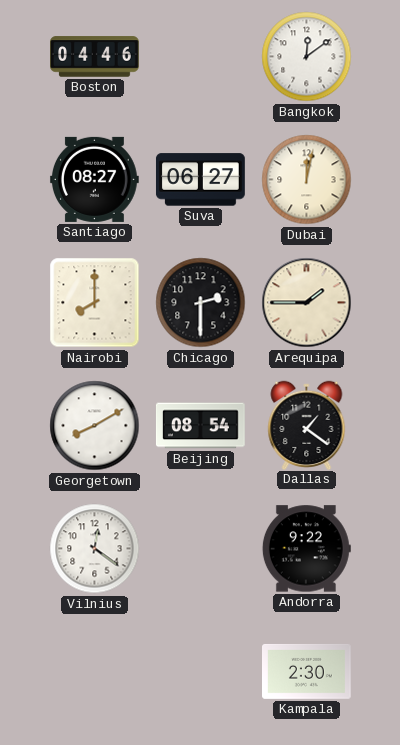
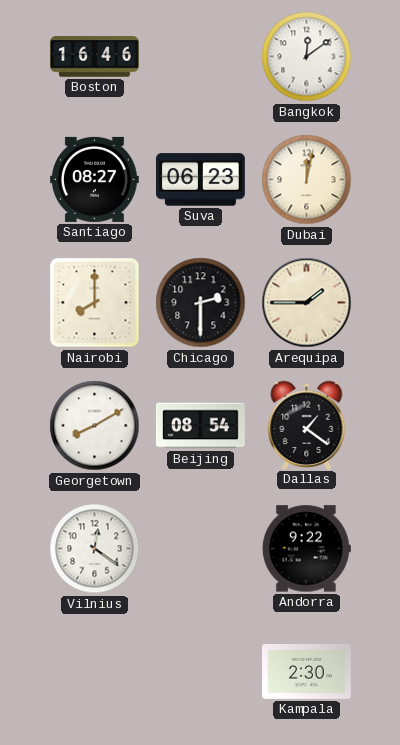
Boston: 04:46 -> 16:46 (95, 57)
Suva: 06:27 -> 06:23 (200, 180)
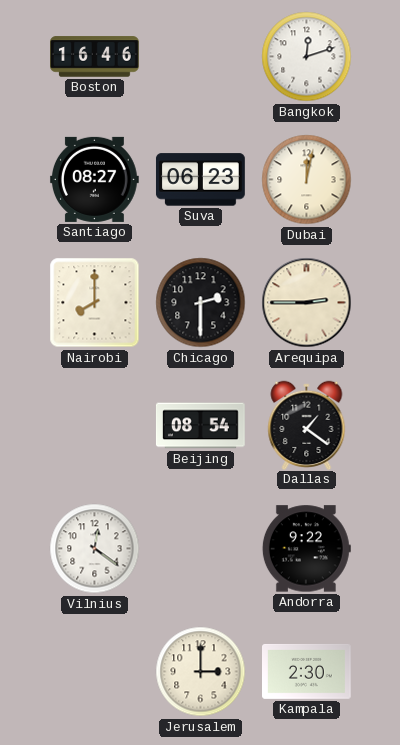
Bangkok: 12:09 -> 12:12 (307, 57)
Arequipa: 1:45 -> 2:45 (307, 303)
Georgetown: 8:10 -> none (95, 426)
Jerusalem: none -> 3:00 (201, 672)
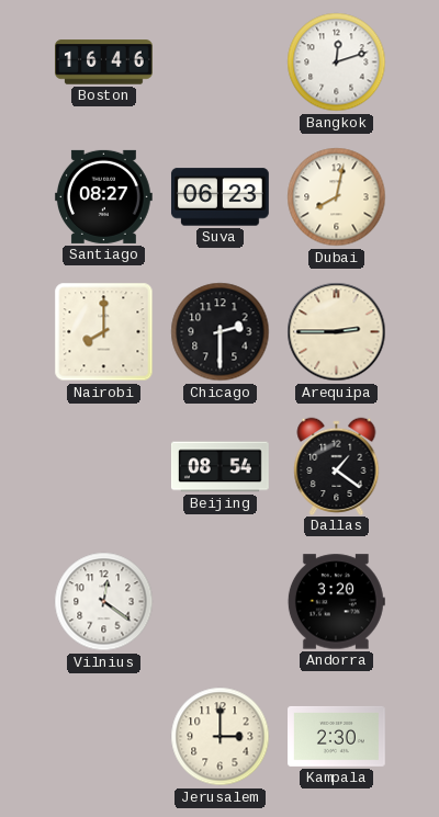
Dubai: 12:02 -> 8:02 (337, 197)
Andorra: 9:22 -> 3:20 (336, 602)
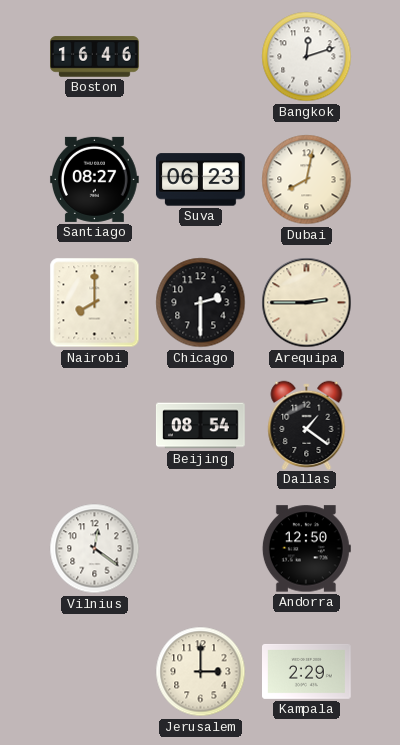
Andorra: 3:20 -> 12:50 (306, 549)
Kampala: 2:30 -> 2:29 (307, 671)
